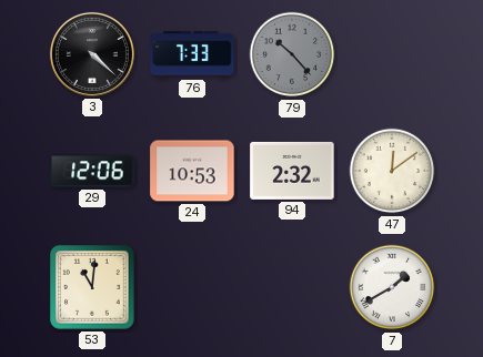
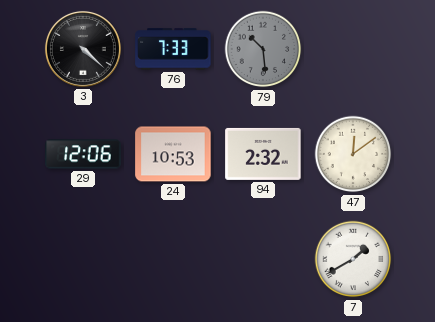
79: 10:23 -> 10:29 (263, 49)
53: 11:01 -> none (93, 288)
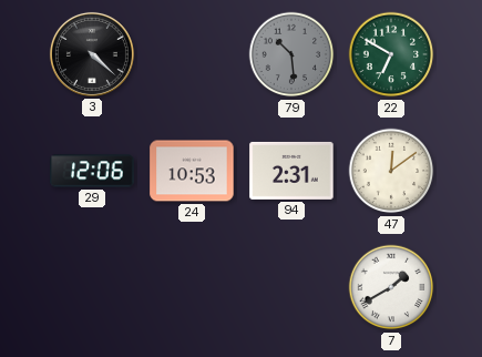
76: 7:33 -> none (173, 49)
22: none -> 6:50 (391, 54)
94: 2:32 -> 2:31 (291, 171)
